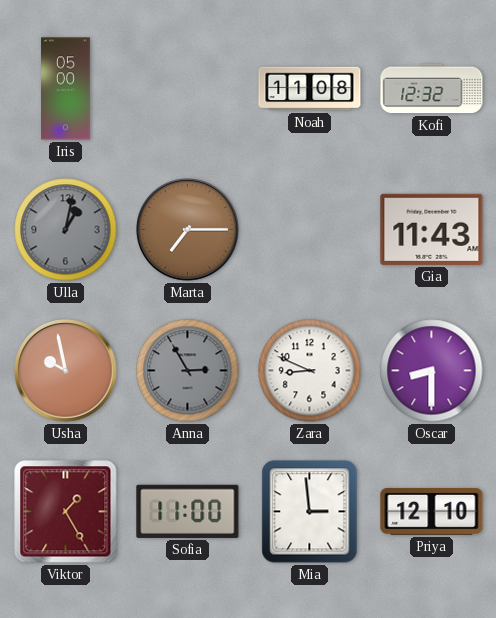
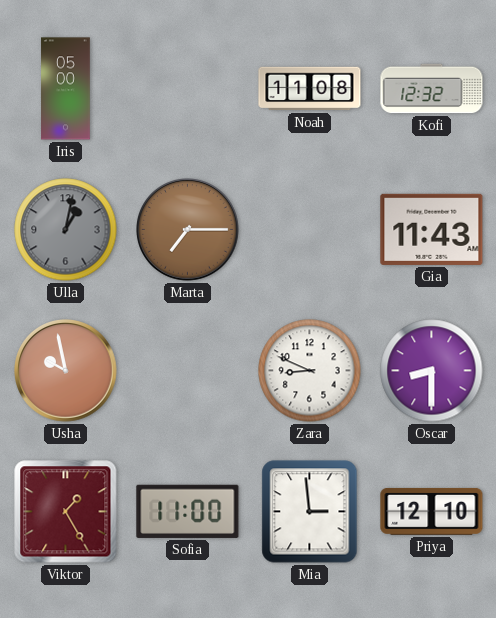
Anna: 2:55 -> none (188, 371)
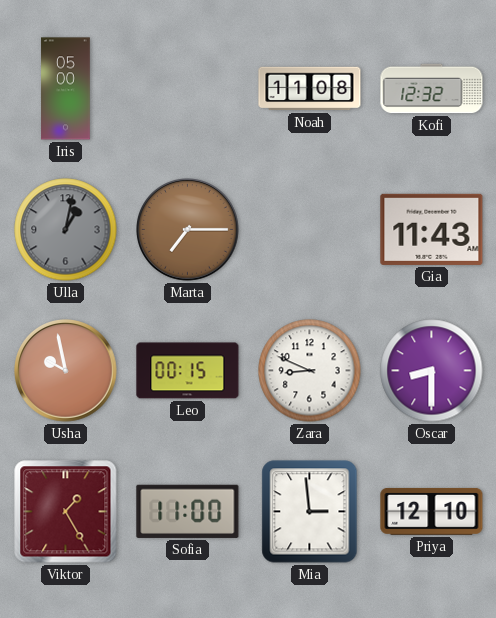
Leo: none -> 00:15 (188, 371)
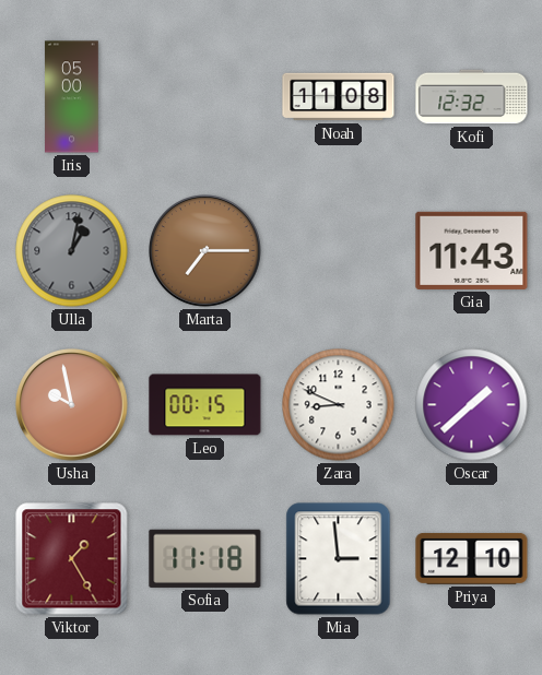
Oscar: 8:30 -> 1:38 (472, 405)
Sofia: 11:00 -> 11:18 (205, 558)
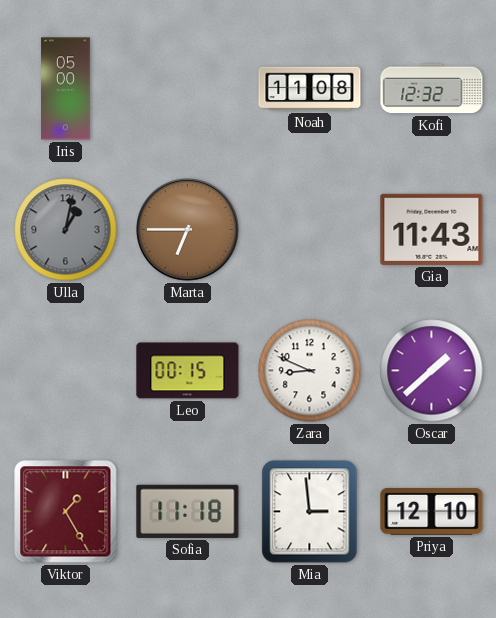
Marta: 7:15 -> 6:45 (188, 230)
Usha: 9:58 -> none (72, 405)
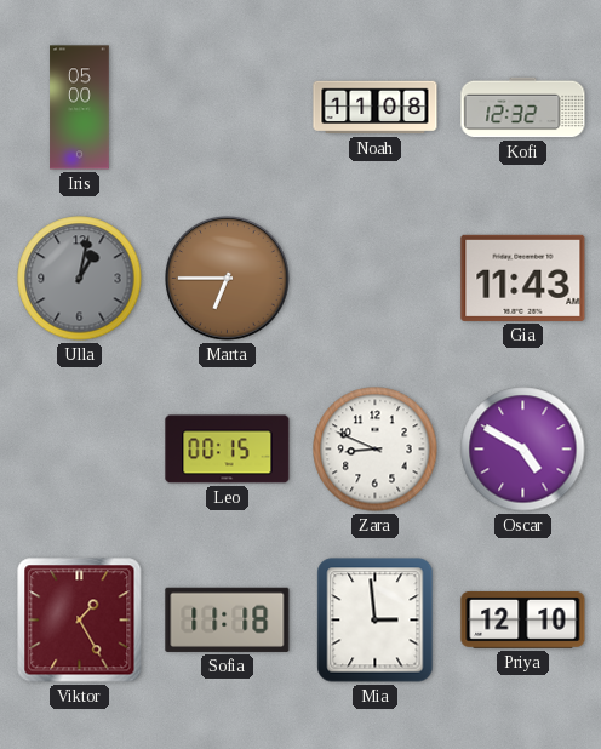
Oscar: 1:38 -> 4:50 (523, 450)
